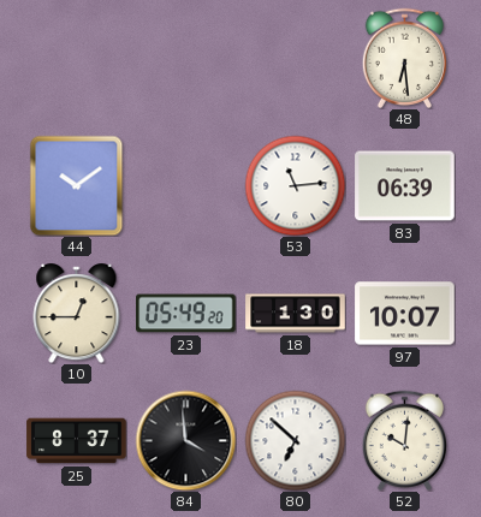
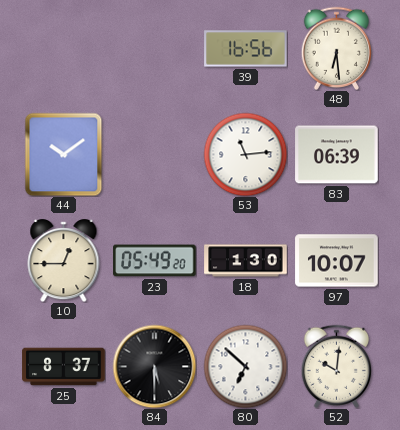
39: none -> 16:56 (246, 49)
84: 3:59 -> 5:30 (154, 366)
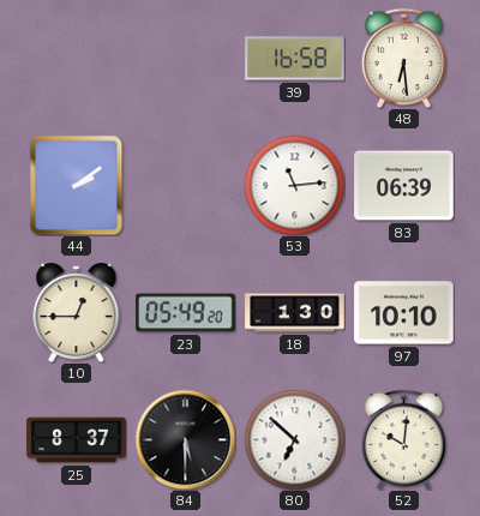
39: 16:56 -> 16:58 (295, 59)
44: 10:09 -> 2:09 (77, 185)
97: 10:07 -> 10:10 (404, 313)
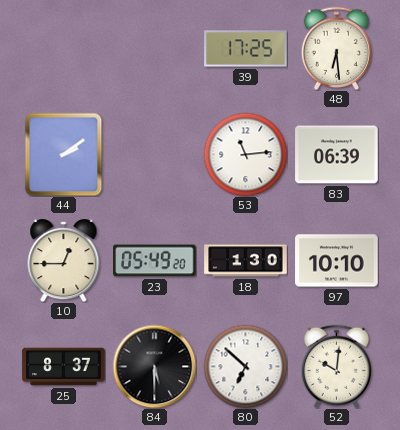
39: 16:58 -> 17:25 (246, 49)
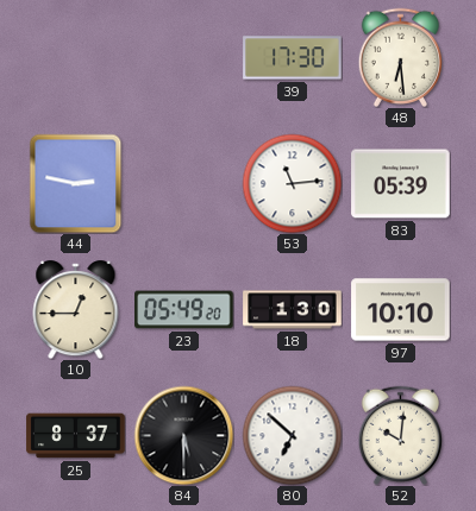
39: 17:25 -> 17:30 (293, 58)
44: 2:09 -> 2:47 (76, 183)
83: 06:39 -> 05:39 (401, 184)
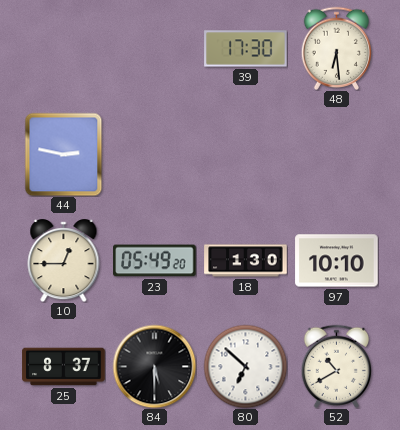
53: 11:14 -> none (292, 183)
83: 05:39 -> none (401, 184)
52: 10:01 -> 10:40 (336, 366)
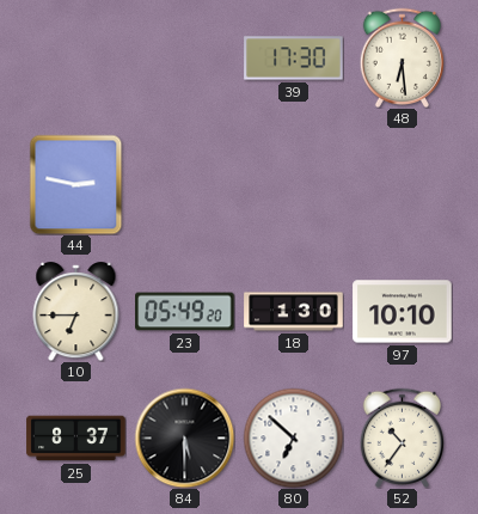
10: 12:45 -> 6:45 (76, 312)
52: 10:40 -> 10:36 (402, 437)
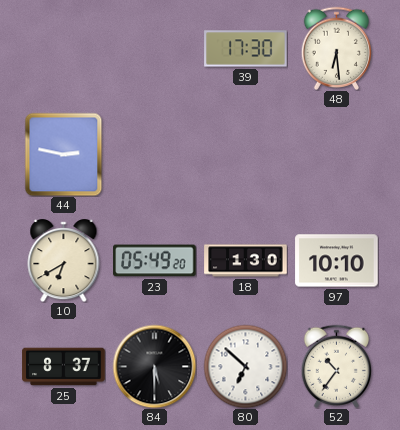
10: 6:45 -> 6:40 (64, 261)
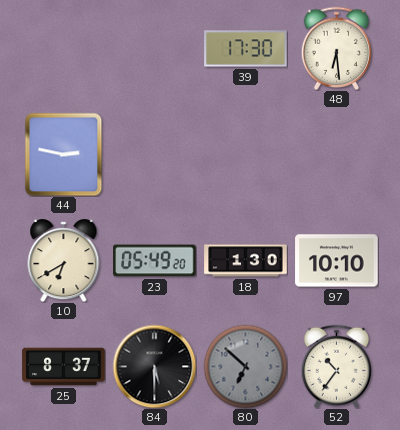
80 dial: white -> grey (245, 366)
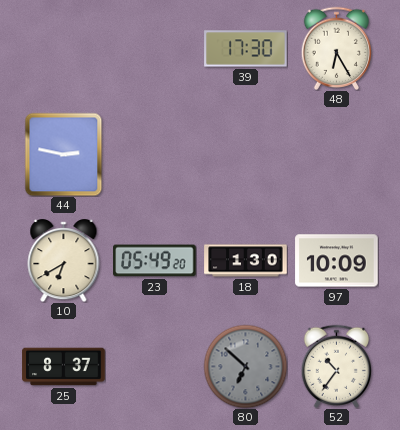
48: 6:29 -> 6:25 (336, 48)
97: 10:10 -> 10:09 (337, 261)
84: 5:30 -> none (154, 366)
